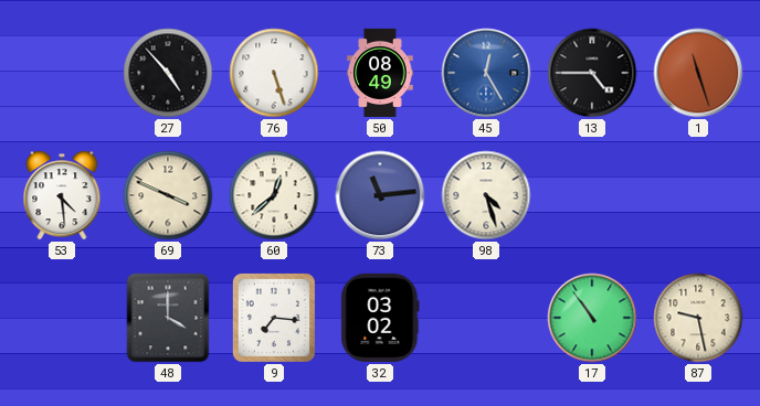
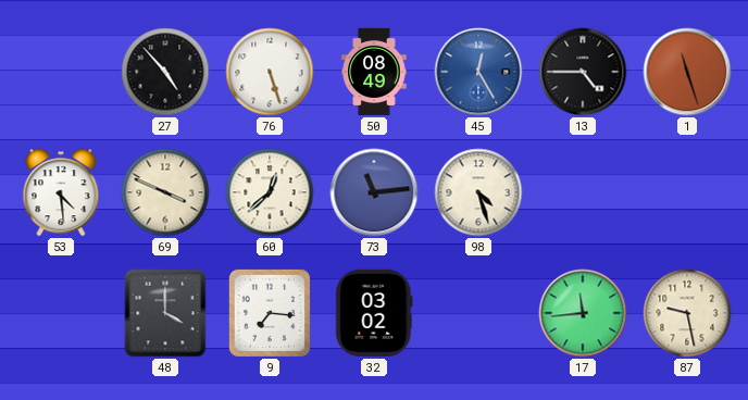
17: 10:54 -> 11:44 (583, 313)
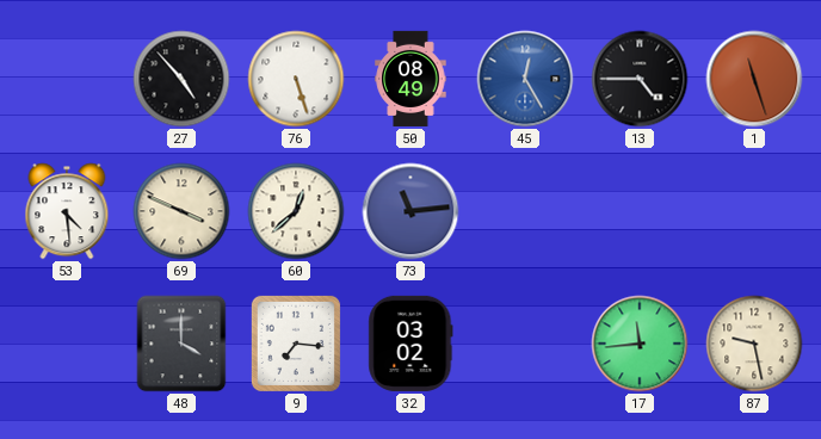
98: 4:27 -> none (478, 192)
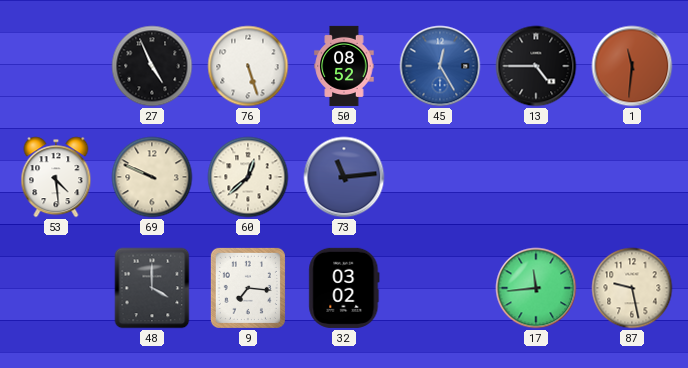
27: 4:53 -> 4:56 (152, 66)
50: 08:49 -> 08:52 (344, 66)
1: 11:27 -> 11:31 (632, 66)
69: 3:49 -> 9:49 (152, 177)
